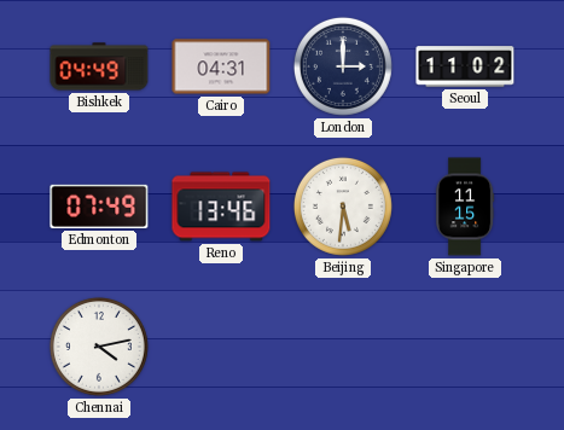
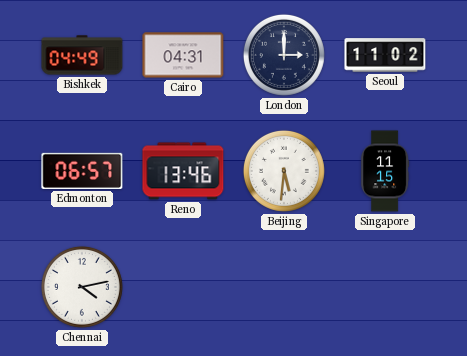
Edmonton: 07:49 -> 06:57 (82, 171)
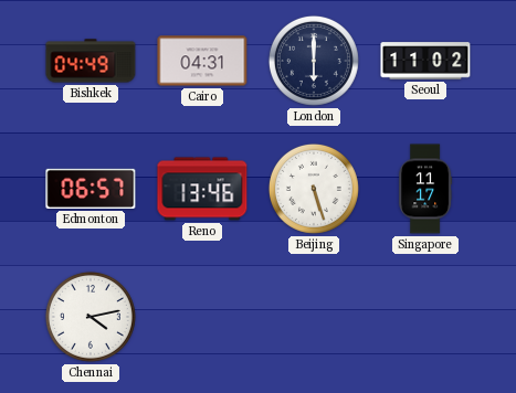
London: 3:00 -> 6:00 (314, 61)
Beijing: 5:31 -> 5:27 (314, 189)
Singapore: 11:15 -> 11:17 (425, 189)
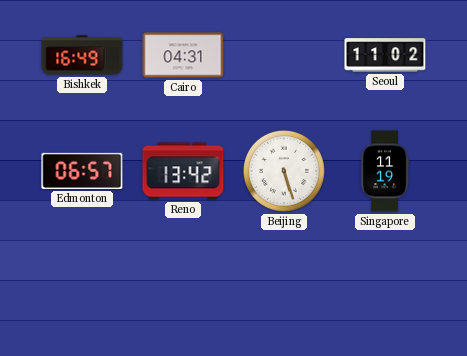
Bishkek: 04:49 -> 16:49 (82, 55)
London: 6:00 -> none (314, 61)
Reno: 13:46 -> 13:42 (183, 171)
Singapore: 11:17 -> 11:19 (385, 171)
Chennai: 4:13 -> none (91, 317)
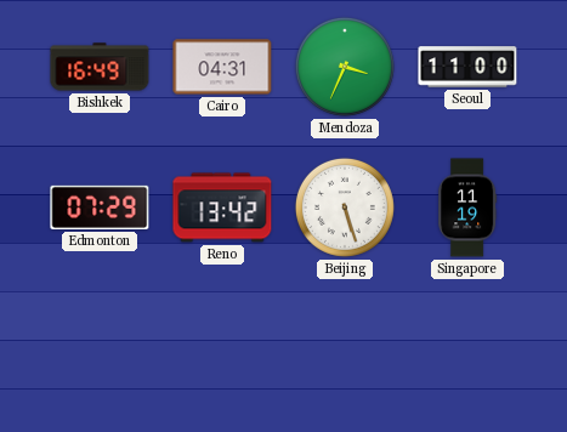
Mendoza: none -> 3:34 (345, 67)
Seoul: 11:02 -> 11:00 (467, 67)
Edmonton: 06:57 -> 07:29 (100, 208)
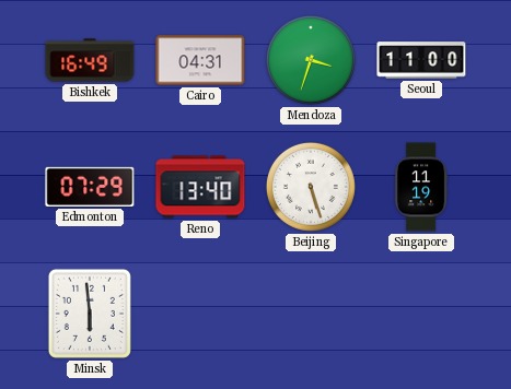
Mendoza: 3:34 -> 3:33 (311, 60)
Reno: 13:42 -> 13:40 (200, 187)
Minsk: none -> 5:59 (90, 314)
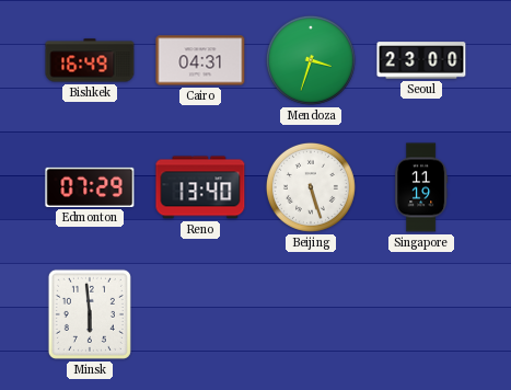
Seoul: 11:00 -> 23:00 (421, 60)
